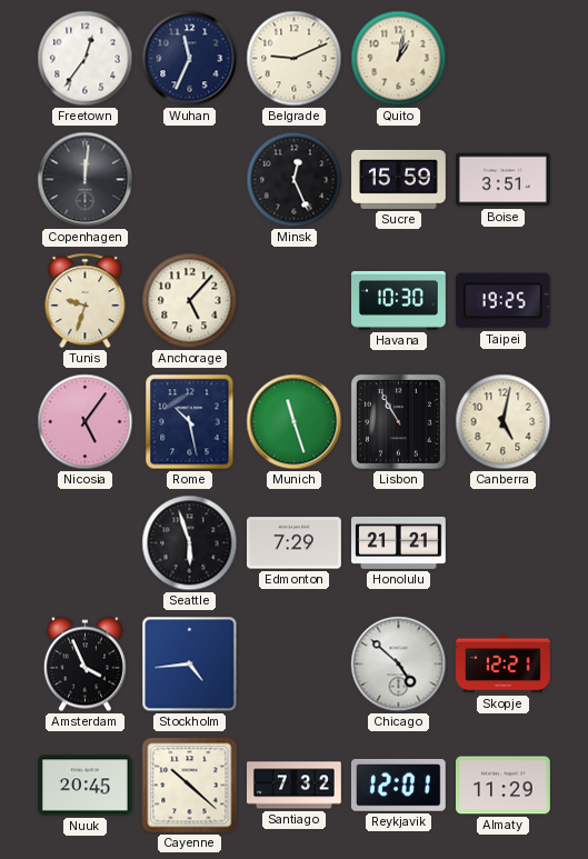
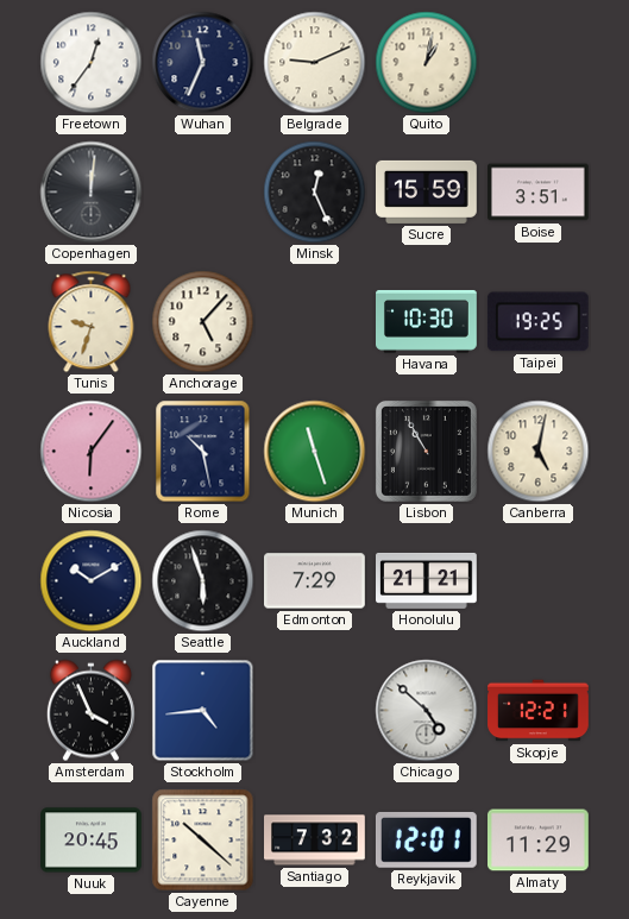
Nicosia: 5:06 -> 6:06 (92, 452)
Auckland: none -> 10:10 (92, 581)
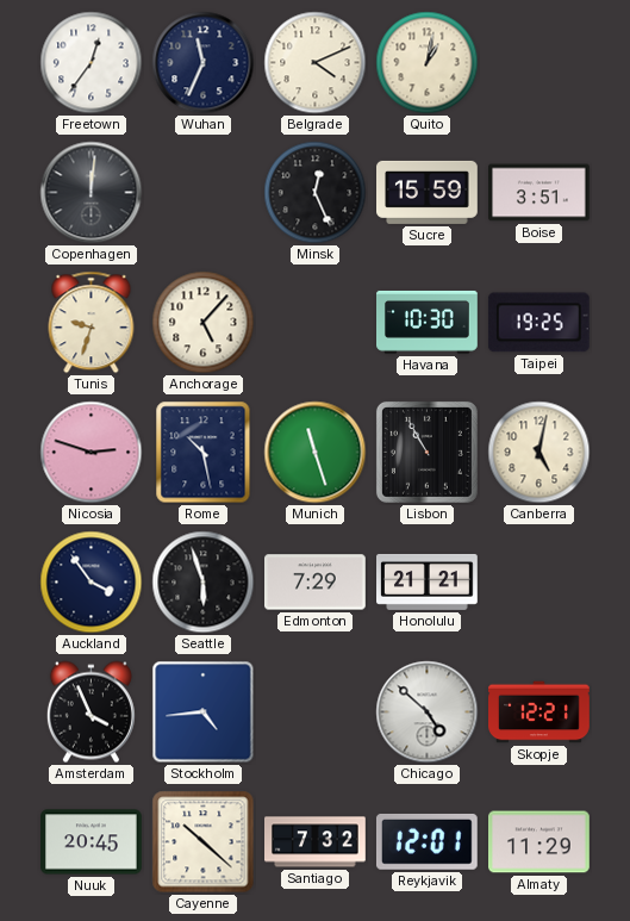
Belgrade: 9:11 -> 4:11 (316, 63)
Nicosia: 6:06 -> 2:48 (92, 453)
Auckland: 10:10 -> 3:54 (92, 583)
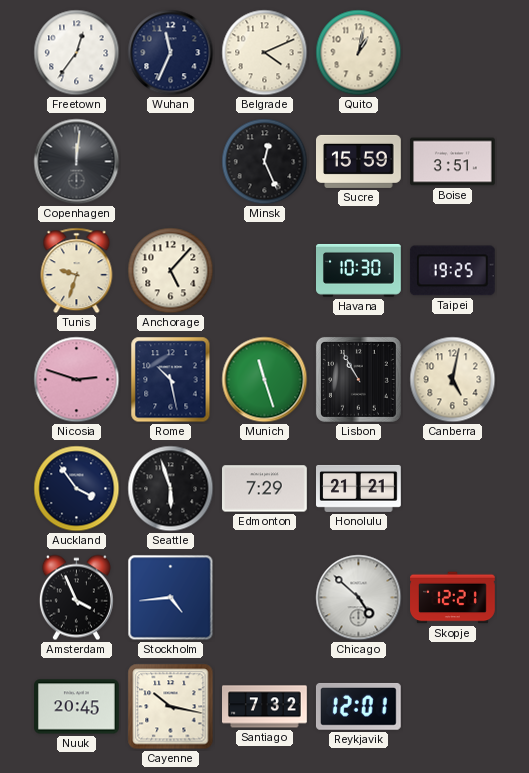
Cayenne: 10:22 -> 10:17 (171, 707)
Almaty: 11:29 -> none (539, 842)
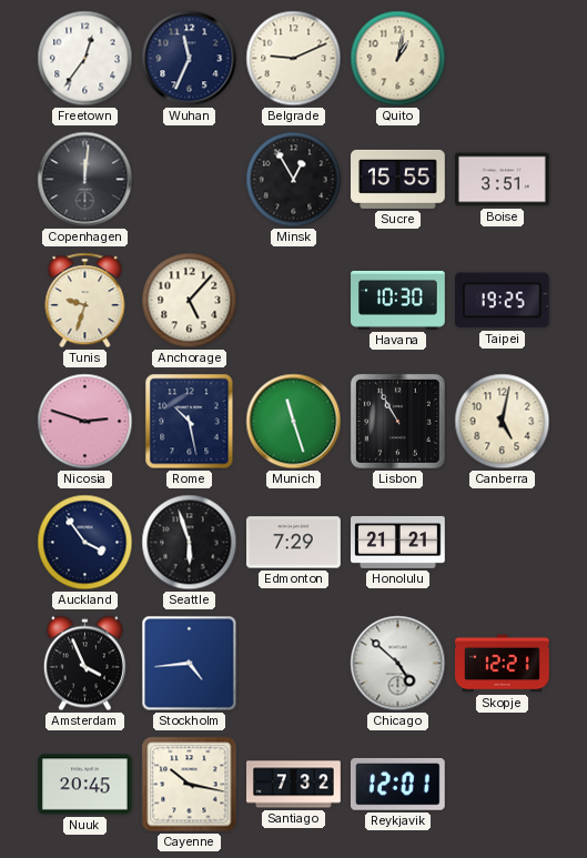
Belgrade: 4:11 -> 9:11 (294, 59)
Minsk: 12:26 -> 12:55 (294, 180)
Sucre: 15:59 -> 15:55 (398, 179)
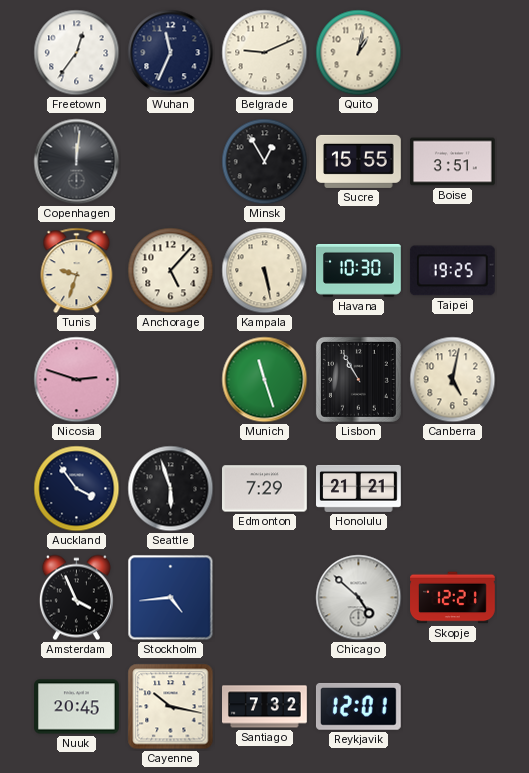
Kampala: none -> 5:28 (265, 271)
Rome: 10:28 -> none (190, 422)
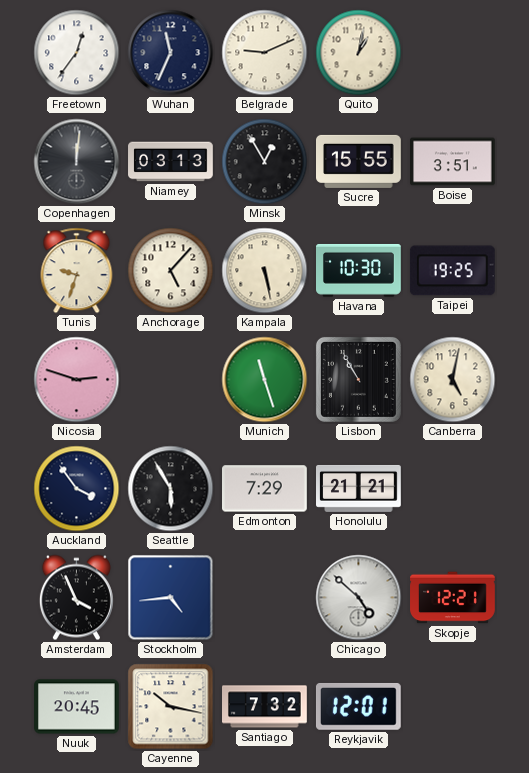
Niamey: none -> 03:13 (171, 162)
Seattle: 5:57 -> 5:55 (171, 489)
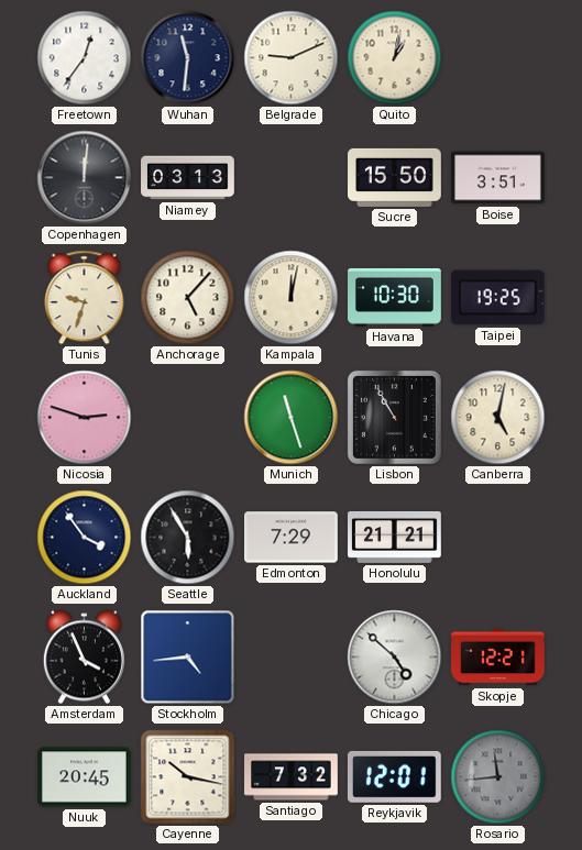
Wuhan: 11:34 -> 11:31 (188, 58)
Minsk: 12:55 -> none (265, 162)
Sucre: 15:55 -> 15:50 (395, 177)
Kampala: 5:28 -> 12:02 (292, 298)
Rosario: none -> 11:44 (498, 777)
